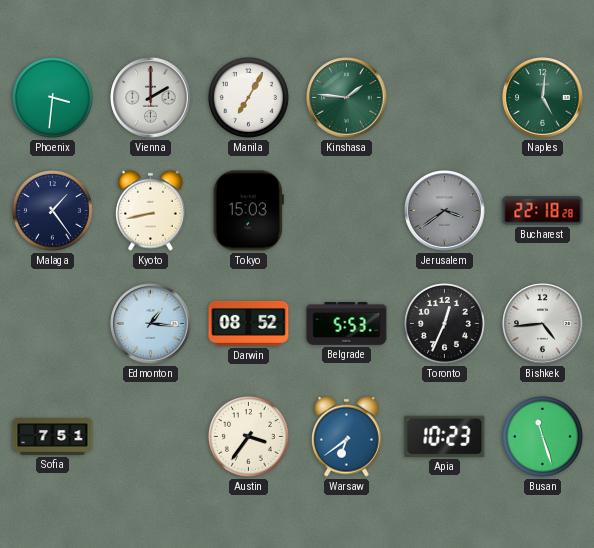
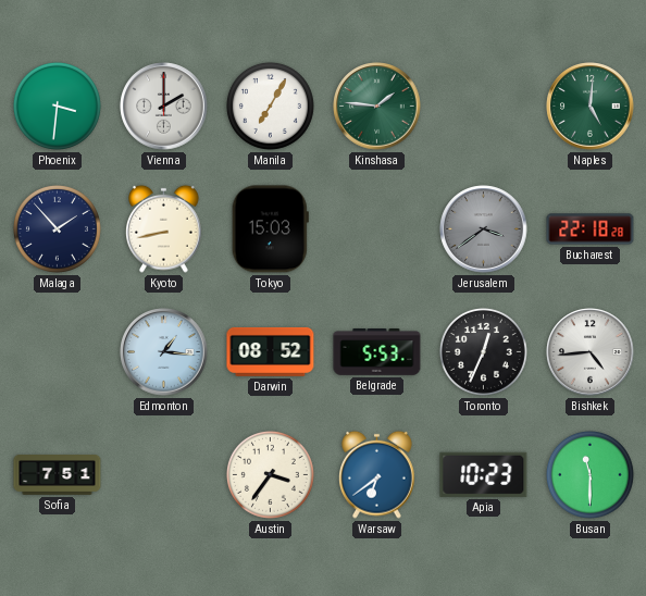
Malaga: 1:24 -> 1:53 (57, 228)
Busan: 11:27 -> 11:30 (589, 474)
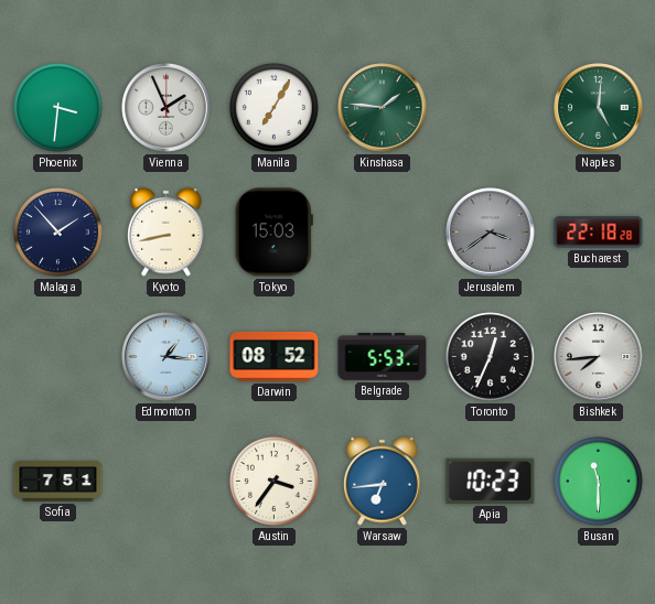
Vienna: 2:00 -> 1:56 (167, 108)
Bishkek: 4:44 -> 7:44 (599, 357)
Warsaw: 6:39 -> 6:44 (383, 481)
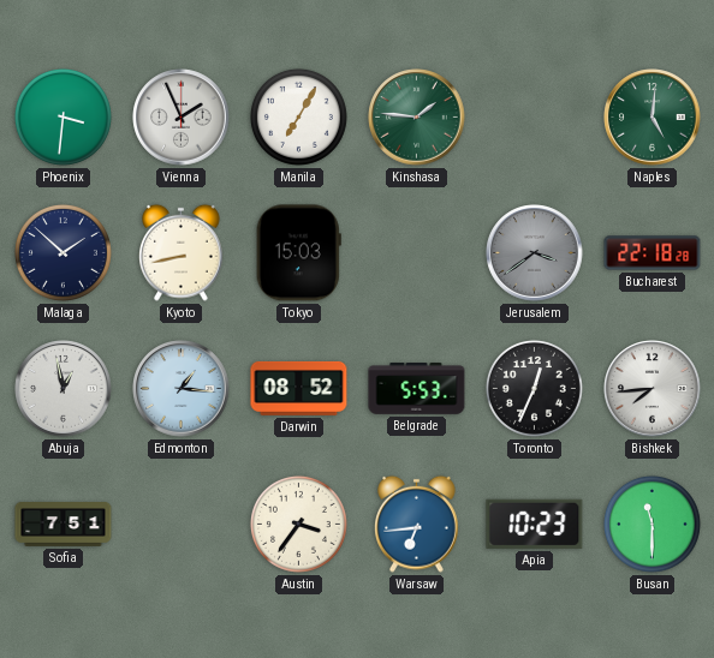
Malaga: 1:53 -> 1:52 (63, 252)
Abuja: none -> 12:58 (64, 389)
